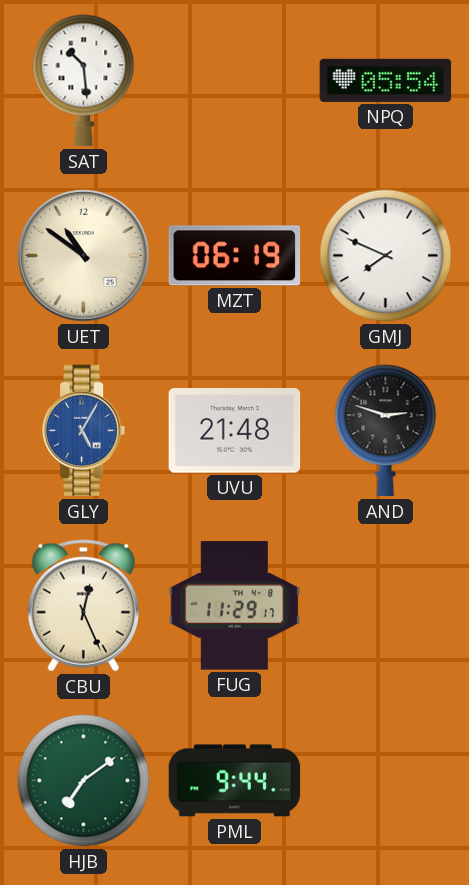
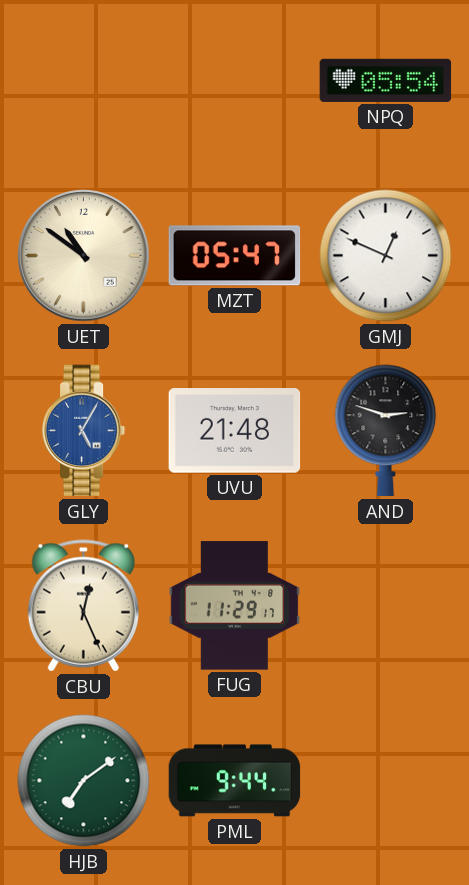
SAT: 10:29 -> none (84, 81)
MZT: 06:19 -> 05:47 (235, 256)
GMJ: 7:49 -> 12:49 (386, 256)
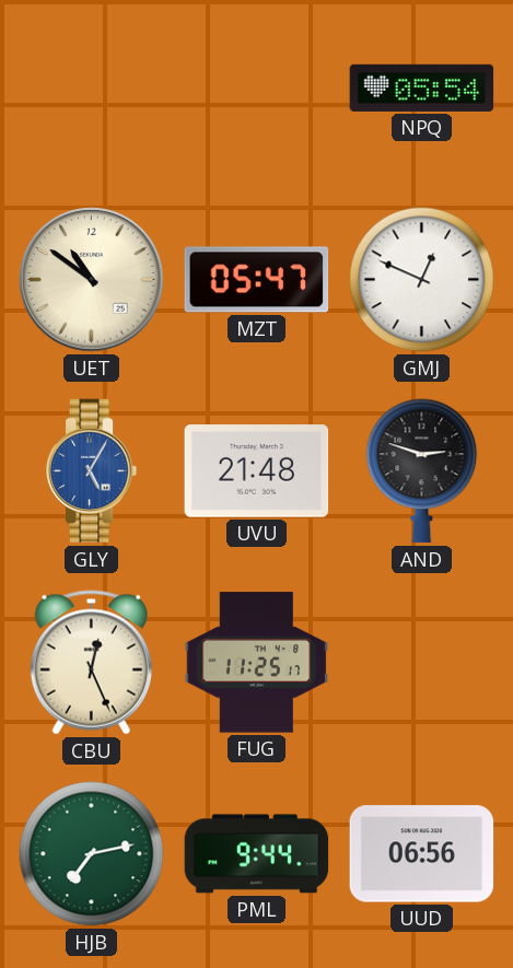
FUG: 11:29 -> 11:25 (257, 663)
HJB: 7:09 -> 7:13 (92, 854)
UUD: none -> 06:56 (422, 854)
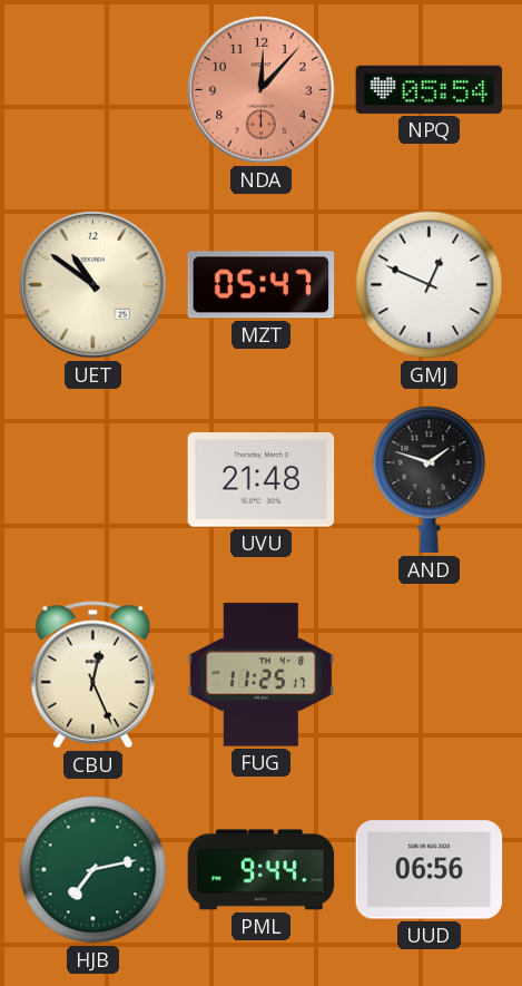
NDA: none -> 12:07 (262, 90)
GLY: 5:05 -> none (92, 471)
AND: 2:48 -> 1:48 (430, 480)
